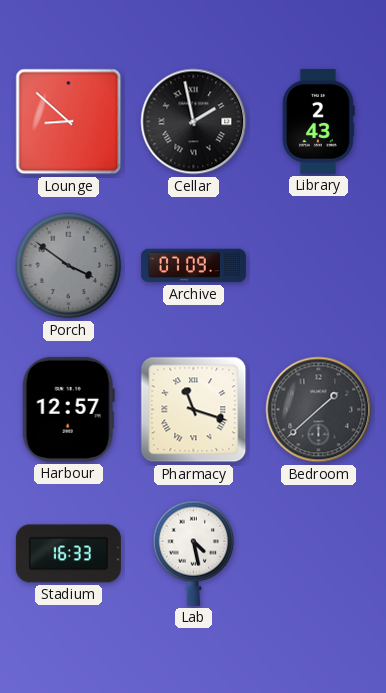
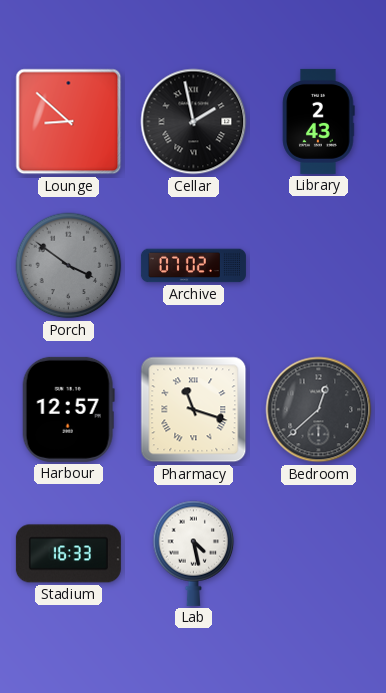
Archive: 07:09 -> 07:02 (193, 266)
Bedroom: 1:38 -> 12:38 (319, 410)
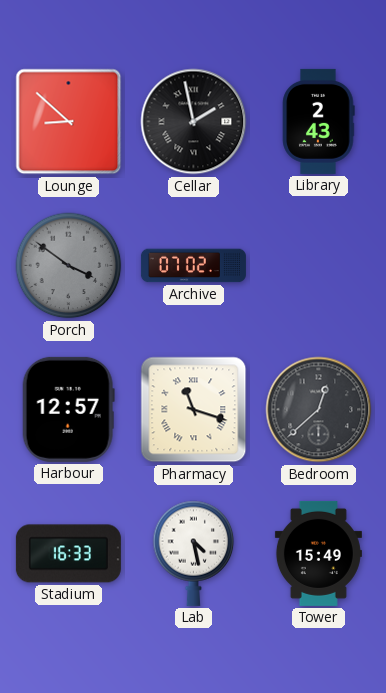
Tower: none -> 15:49 (318, 553)
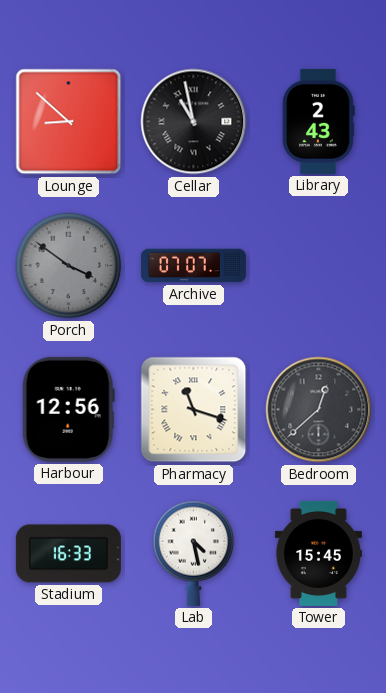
Cellar: 1:58 -> 10:58 (194, 122)
Archive: 07:02 -> 07:07 (193, 266)
Harbour: 12:57 -> 12:56 (68, 409)
Tower: 15:49 -> 15:45 (318, 553)
